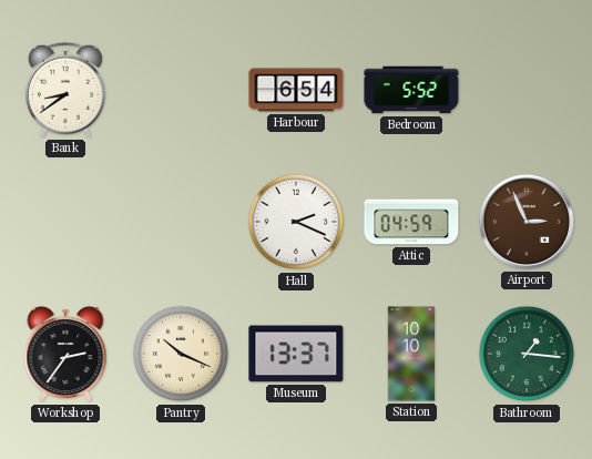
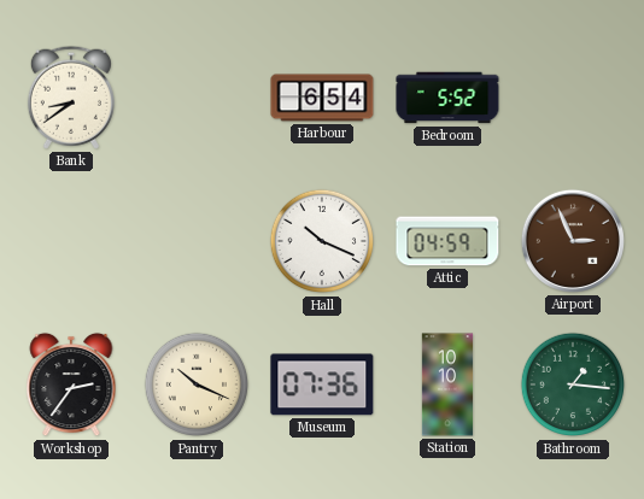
Hall: 2:19 -> 10:19 (322, 241)
Museum: 13:37 -> 07:36 (322, 384)
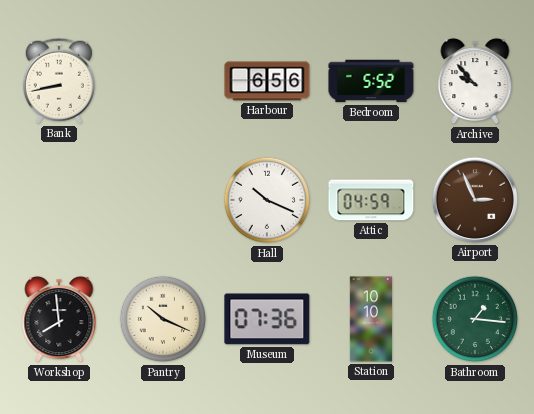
Bank: 8:39 -> 8:43 (59, 81)
Harbour: 6:54 -> 6:56 (267, 81)
Archive: none -> 9:53 (475, 81)
Workshop: 2:36 -> 7:59 (59, 319)
